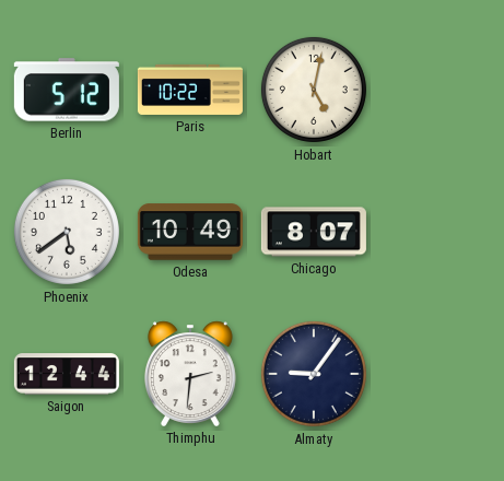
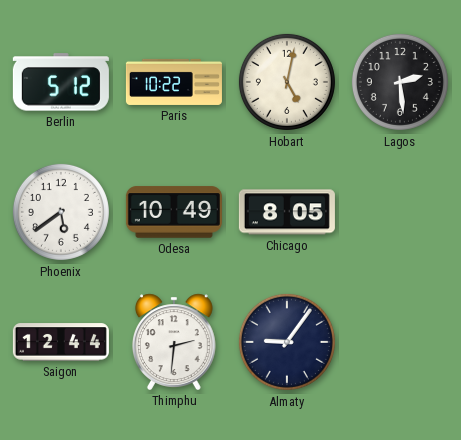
Lagos: none -> 2:29 (400, 82)
Chicago: 8:07 -> 8:05 (287, 212)
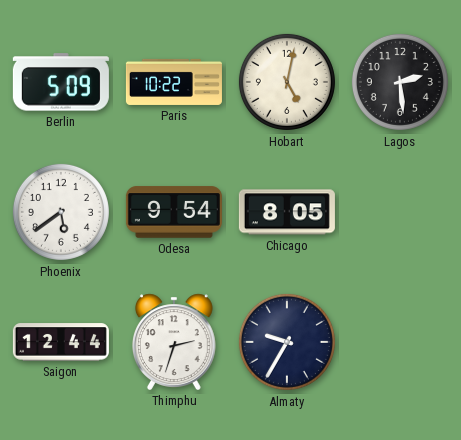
Berlin: 5:12 -> 5:09 (61, 82)
Odesa: 10:49 -> 9:54 (174, 212)
Thimphu: 2:31 -> 2:33 (174, 342)
Almaty: 9:06 -> 9:35 (287, 342)
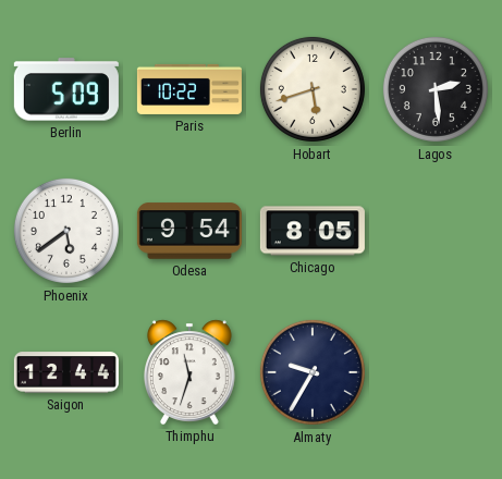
Hobart: 5:02 -> 5:42 (313, 89)
Thimphu: 2:33 -> 11:33 (189, 372)
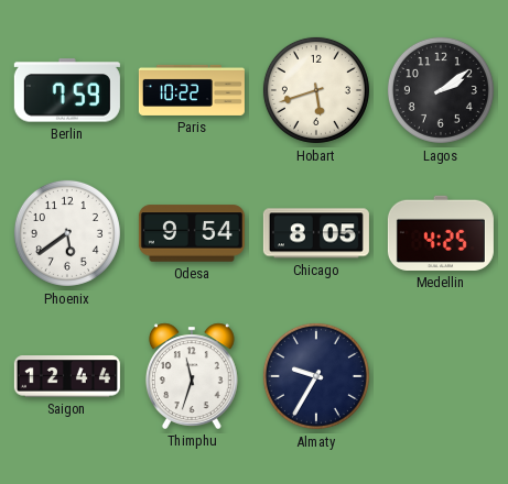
Berlin: 5:09 -> 7:59 (67, 90)
Lagos: 2:29 -> 2:09 (441, 90)
Medellin: none -> 4:25 (441, 233)
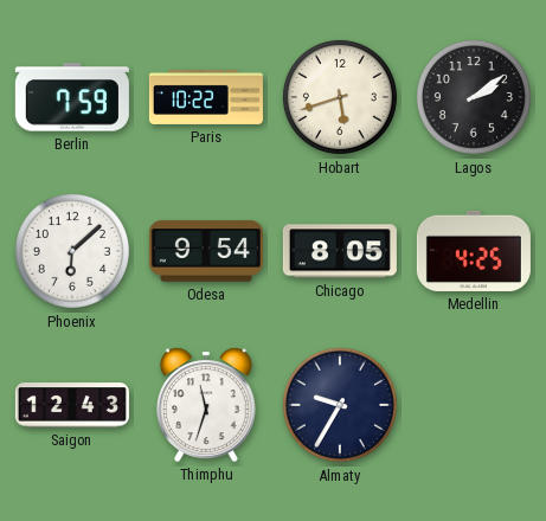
Phoenix: 5:39 -> 6:08 (72, 251)
Saigon: 12:44 -> 12:43 (72, 405)
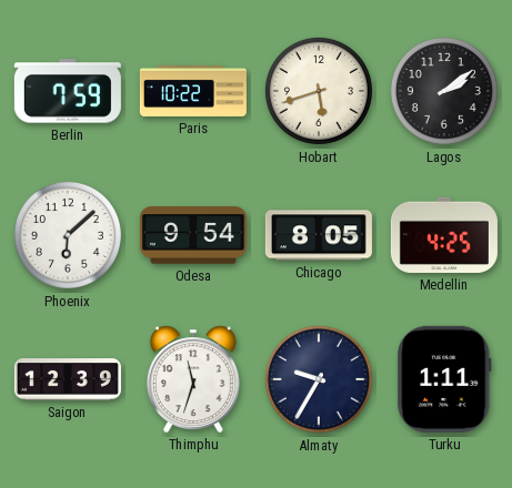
Saigon: 12:43 -> 12:39 (68, 379)
Turku: none -> 1:11 (444, 379)
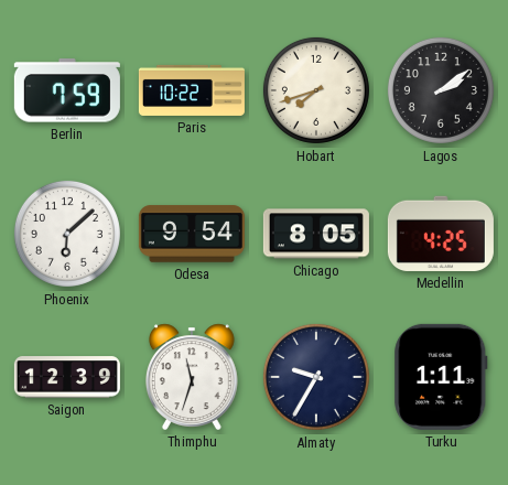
Hobart: 5:42 -> 7:42 (316, 90)
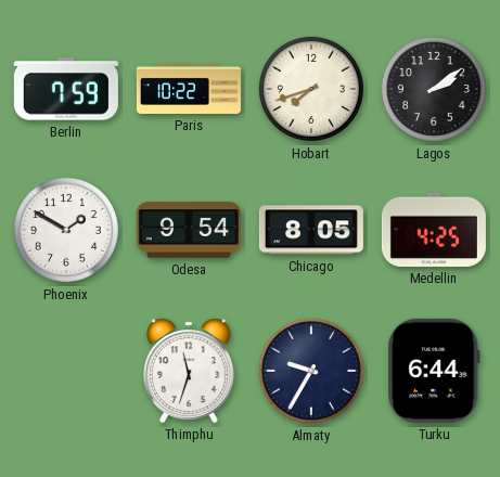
Phoenix: 6:08 -> 1:50 (66, 230)
Saigon: 12:39 -> none (67, 377)
Turku: 1:11 -> 6:44 (434, 371)
